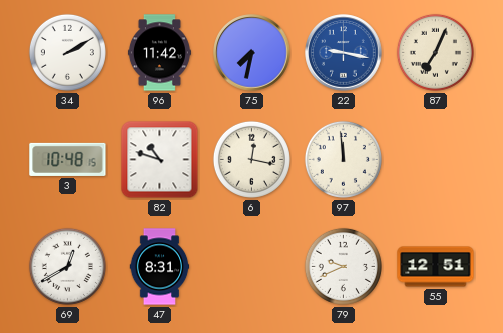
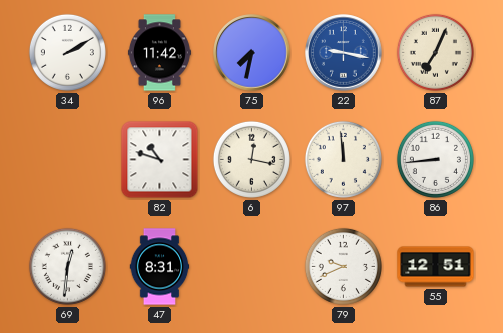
3: 10:48 -> none (68, 159)
86: none -> 8:44 (435, 159)
69: 12:40 -> 12:31 (67, 266)
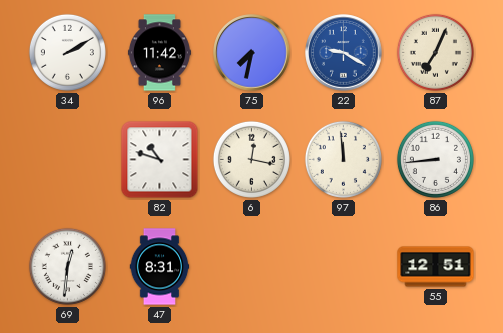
22: 9:17 -> 9:20 (344, 53)
79: 9:41 -> none (343, 266)
